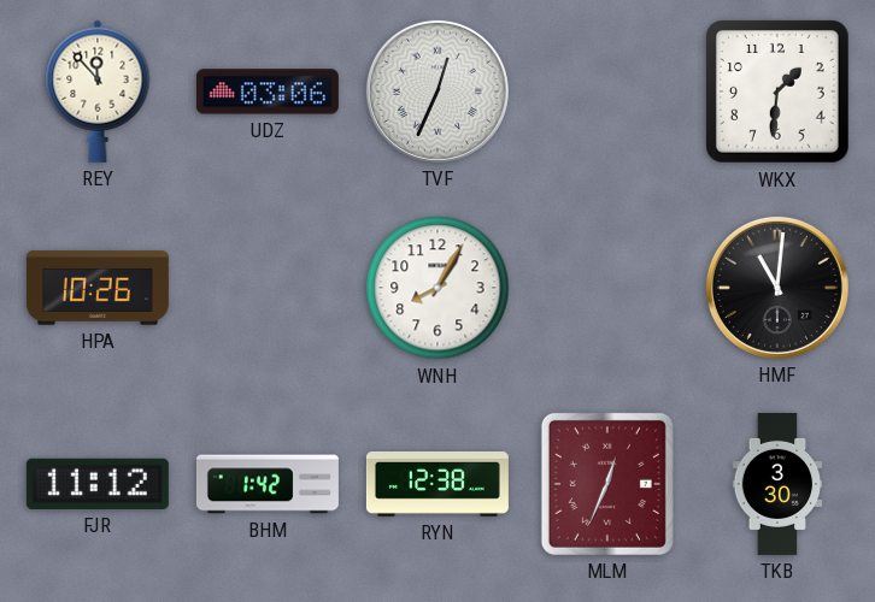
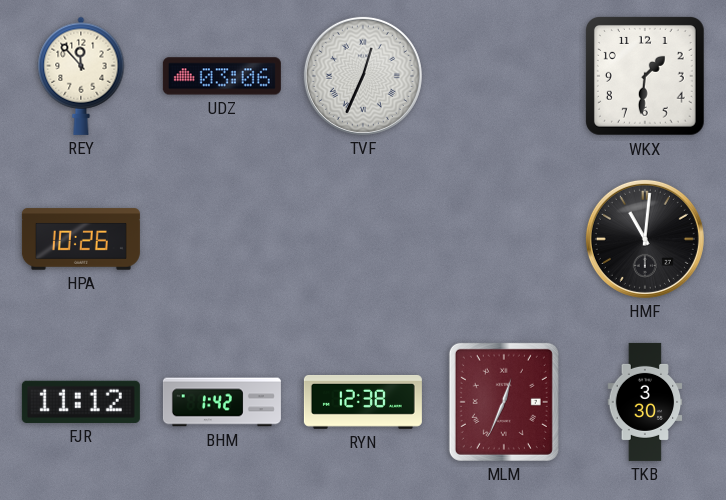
WNH: 8:05 -> none (437, 288)
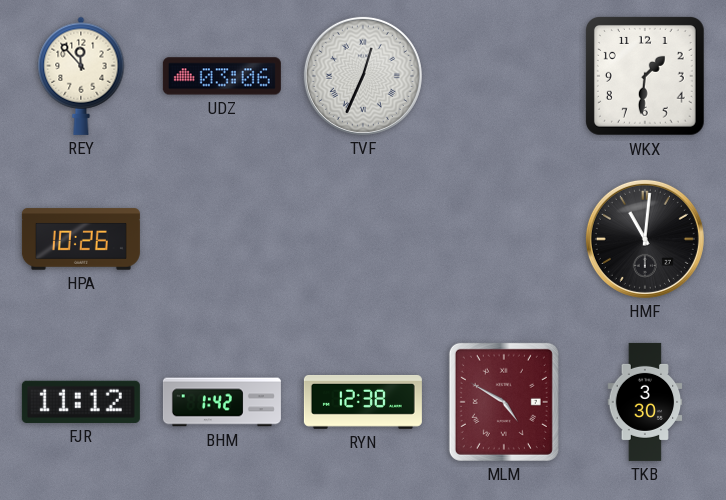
MLM: 12:34 -> 4:50 (504, 402)
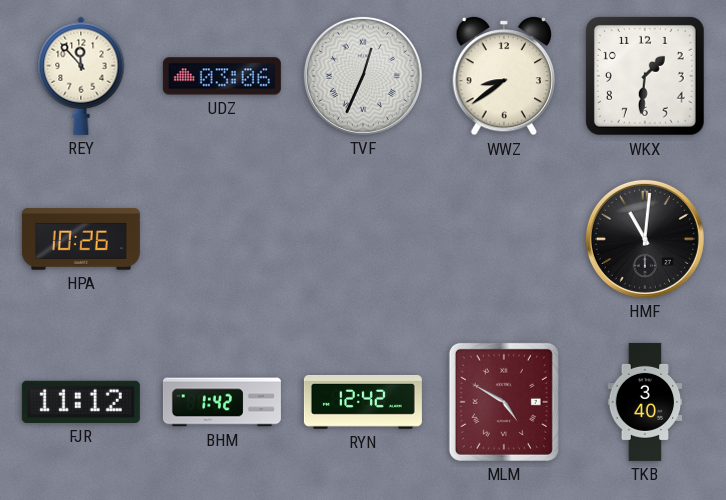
WWZ: none -> 8:39 (503, 77)
RYN: 12:38 -> 12:42 (363, 402)
TKB: 3:30 -> 3:40 (645, 402)
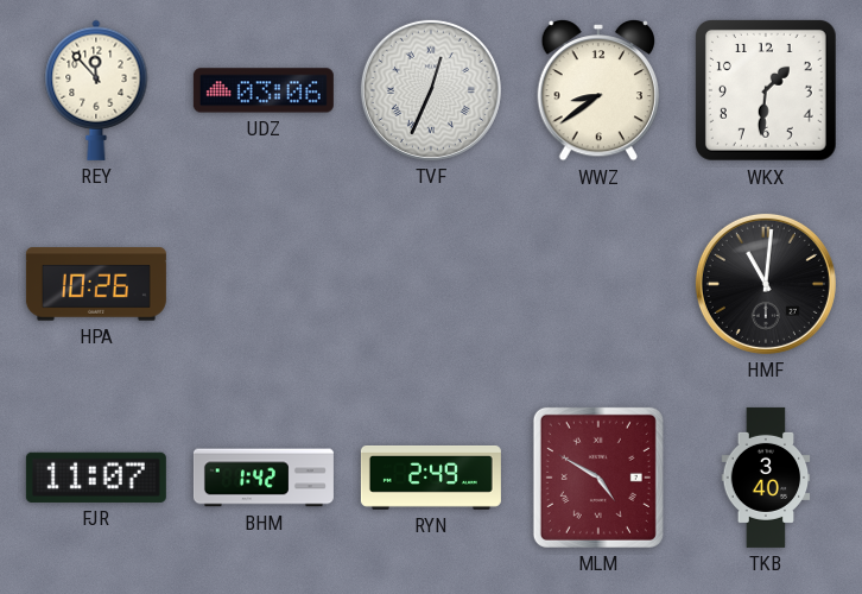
FJR: 11:12 -> 11:07 (96, 478)
RYN: 12:42 -> 2:49 (431, 478)
